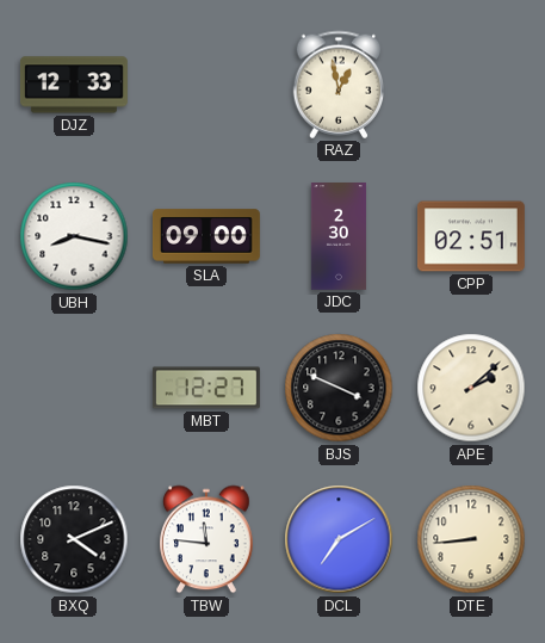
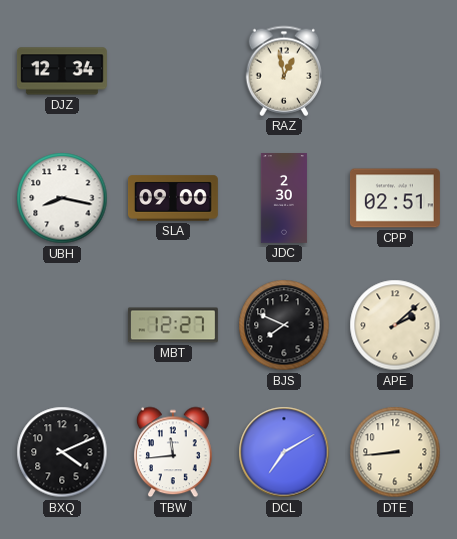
DJZ: 12:33 -> 12:34 (62, 71)
BJS: 3:49 -> 7:49 (284, 325)
TBW: 11:46 -> 11:44 (174, 452)
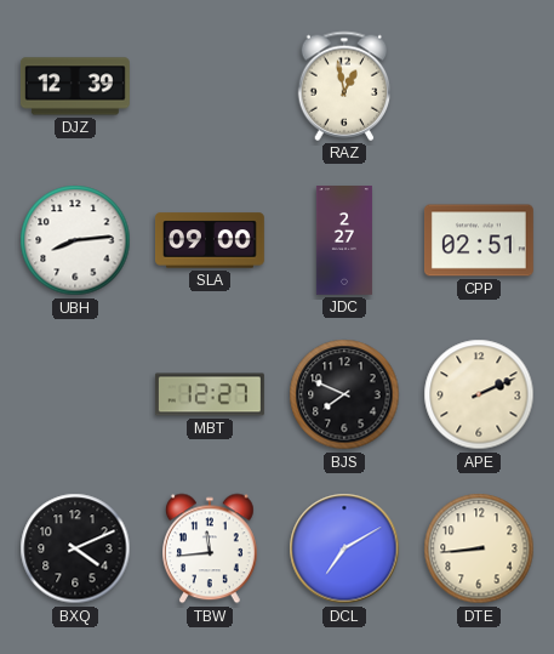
DJZ: 12:34 -> 12:39 (75, 86)
UBH: 8:17 -> 8:14 (75, 240)
JDC: 2:30 -> 2:27 (344, 241)
APE: 2:08 -> 2:11 (479, 394)
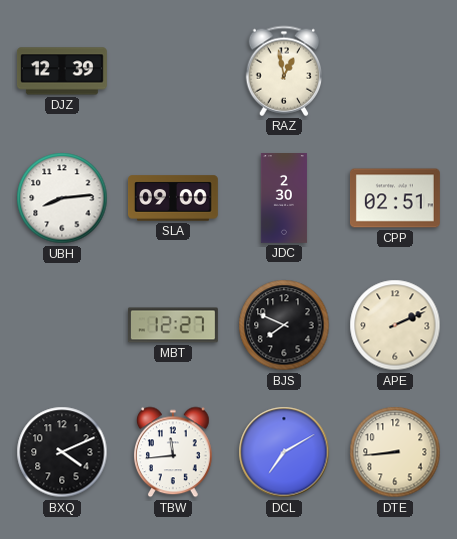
JDC: 2:27 -> 2:30 (284, 199)
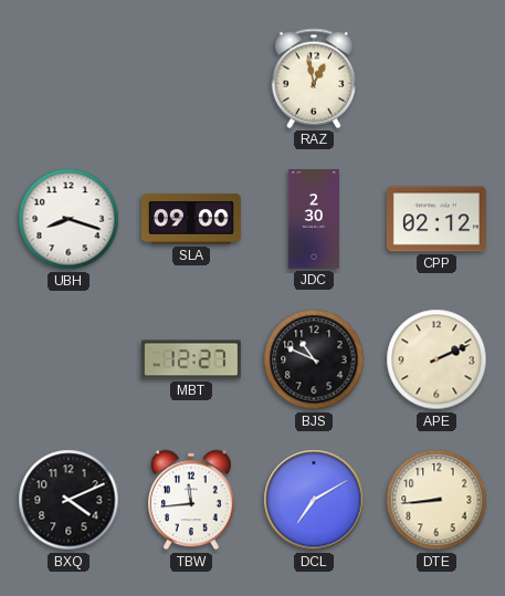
DJZ: 12:39 -> none (62, 71)
UBH: 8:14 -> 8:18 (69, 219)
CPP: 02:51 -> 02:12 (436, 219)
BJS: 7:49 -> 10:49 (314, 359)
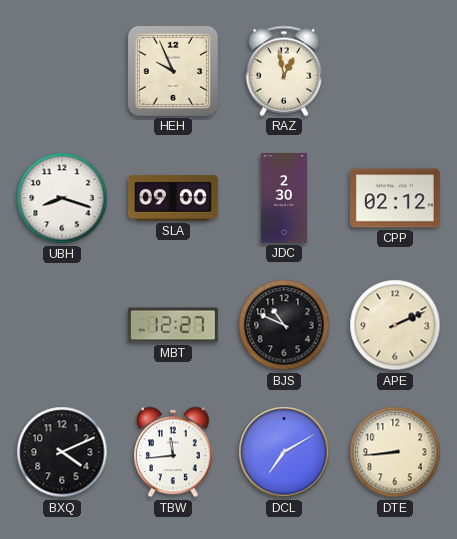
HEH: none -> 9:56 (173, 71)
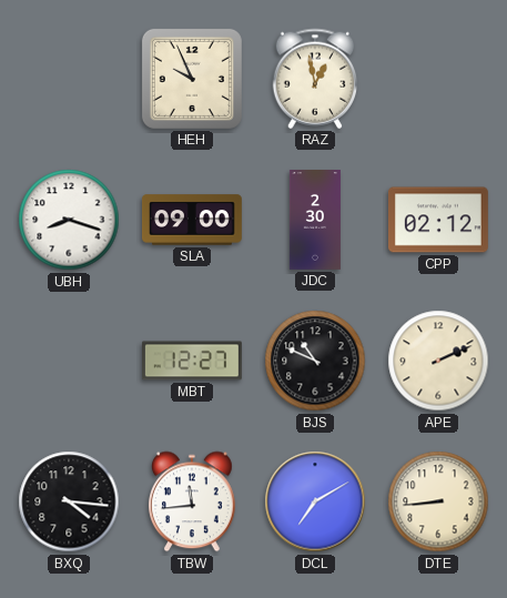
BXQ: 4:11 -> 4:16 (69, 501)
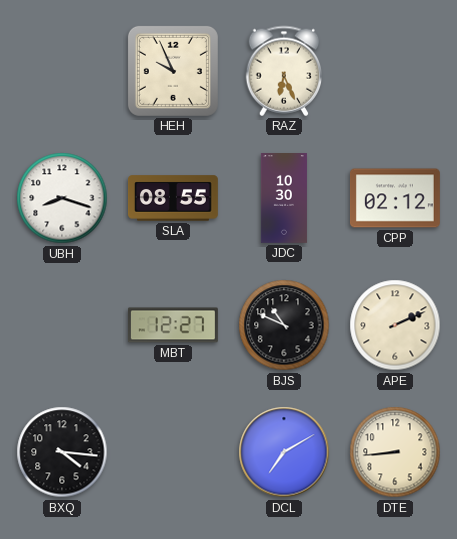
RAZ: 12:58 -> 6:26 (284, 71)
SLA: 09:00 -> 08:55 (174, 198)
JDC: 2:30 -> 10:30 (284, 199)
TBW: 11:44 -> none (193, 501)
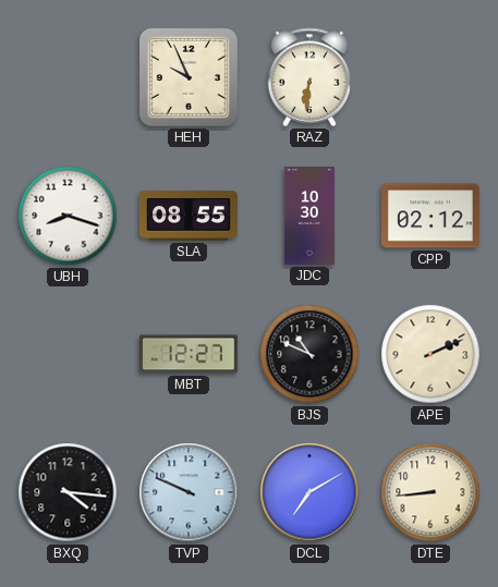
RAZ: 6:26 -> 6:31 (309, 77)
TVP: none -> 9:49 (189, 492)
